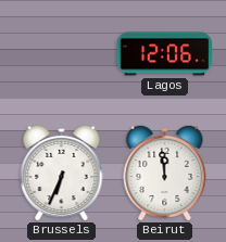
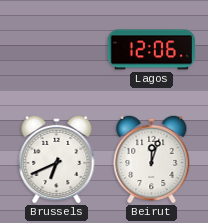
Brussels: 6:34 -> 6:41 (57, 159)
Beirut: 11:59 -> 12:03 (152, 159)
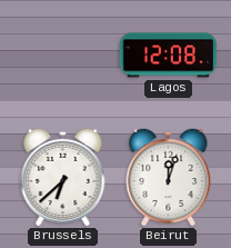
Lagos: 12:06 -> 12:08 (169, 56)
Brussels: 6:41 -> 6:38 (63, 177)
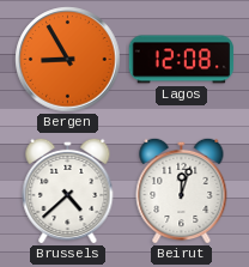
Bergen: none -> 8:55 (68, 60)
Brussels: 6:38 -> 4:38 (68, 190)
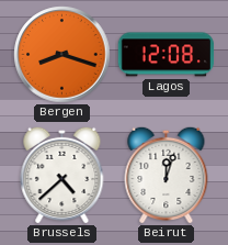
Bergen: 8:55 -> 8:18 (62, 55)
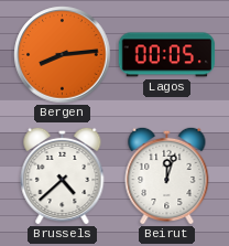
Bergen: 8:18 -> 8:14 (63, 55)
Lagos: 12:08 -> 00:05 (167, 55)
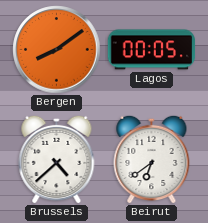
Bergen: 8:14 -> 8:09 (57, 50)
Beirut: 12:03 -> 6:39 (152, 159)
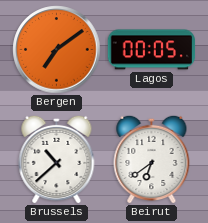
Bergen: 8:09 -> 7:09 (57, 50)
Brussels: 4:38 -> 10:38 (57, 159)
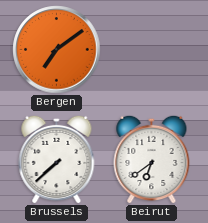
Lagos: 00:05 -> none (152, 50)
Brussels: 10:38 -> 7:38 (57, 159)
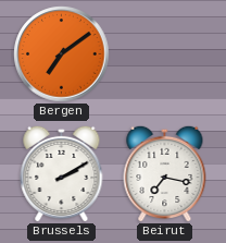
Brussels: 7:38 -> 2:10 (62, 173)
Beirut: 6:39 -> 7:17 (165, 173)
